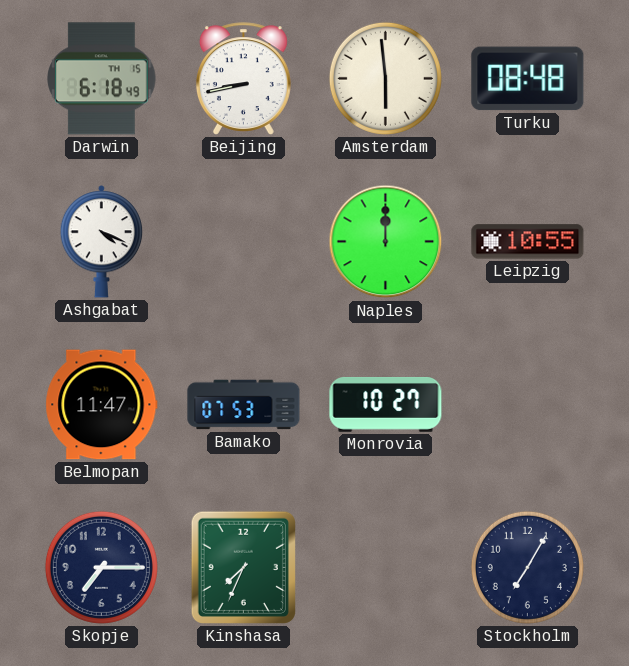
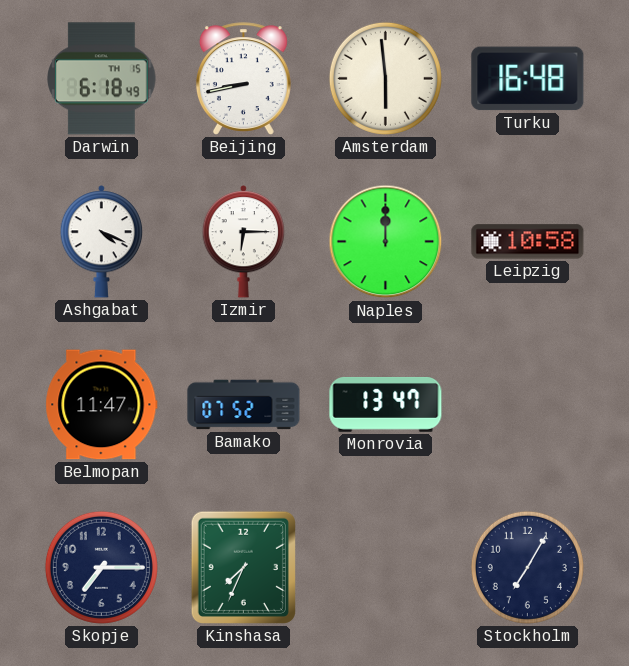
Turku: 08:48 -> 16:48 (528, 79)
Izmir: none -> 6:15 (244, 242)
Leipzig: 10:55 -> 10:58 (528, 242)
Bamako: 07:53 -> 07:52 (244, 405)
Monrovia: 10:27 -> 13:47 (386, 405)
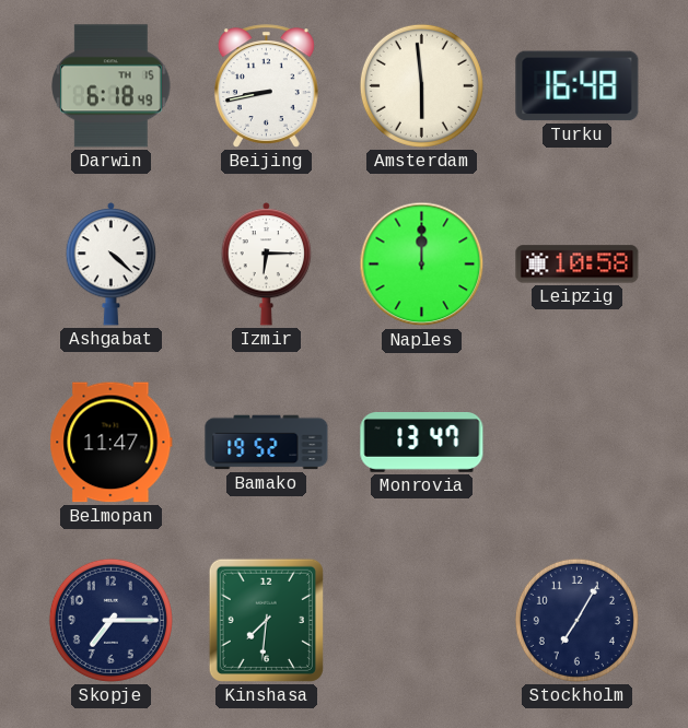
Ashgabat: 4:19 -> 4:22 (112, 265)
Bamako: 07:52 -> 19:52 (267, 443)
Kinshasa: 7:34 -> 7:31 (266, 620)
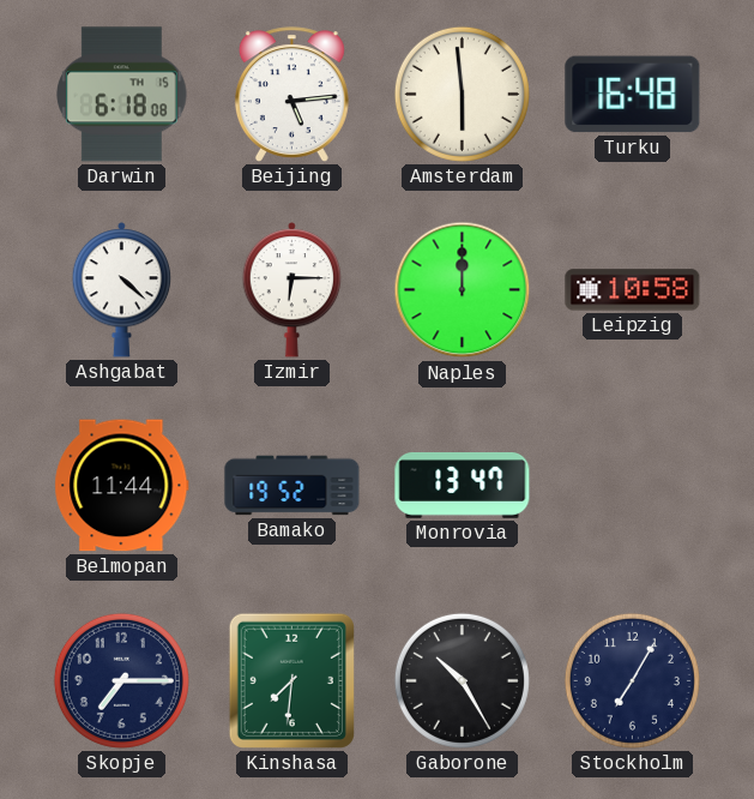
Darwin: 6:18:49 -> 6:18:08 (122, 95)
Beijing: 8:43 -> 5:14 (291, 95)
Belmopan: 11:47 -> 11:44 (122, 486)
Gaborone: none -> 10:25 (462, 680)
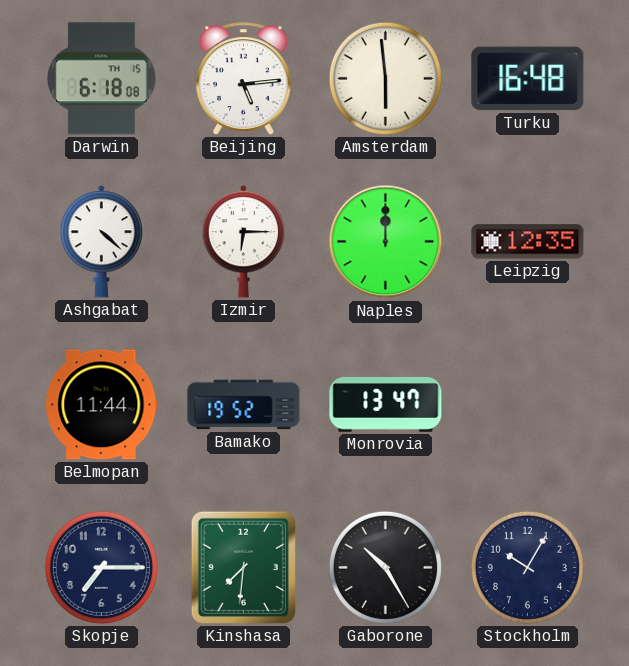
Leipzig: 10:58 -> 12:35 (528, 242)
Stockholm: 7:05 -> 10:05 (527, 567)
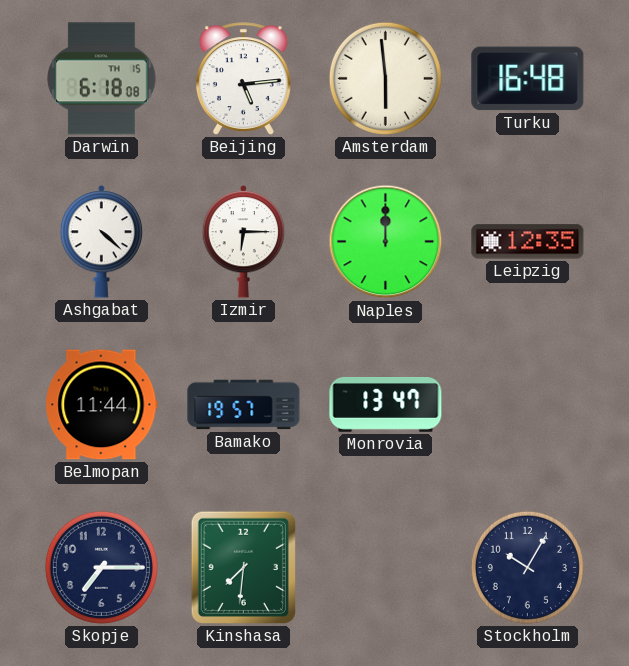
Bamako: 19:52 -> 19:57 (244, 405)
Gaborone: 10:25 -> none (385, 567)
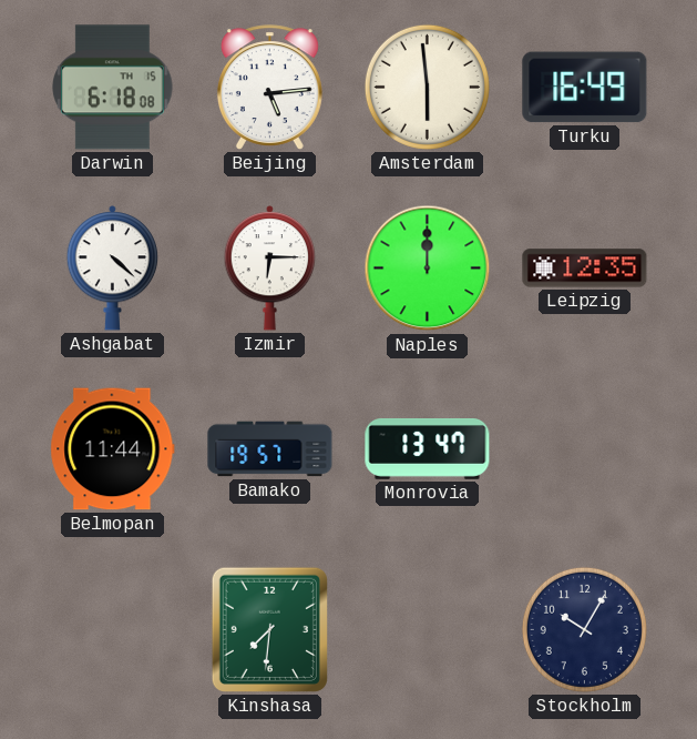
Turku: 16:48 -> 16:49 (585, 88)
Skopje: 7:15 -> none (101, 567)
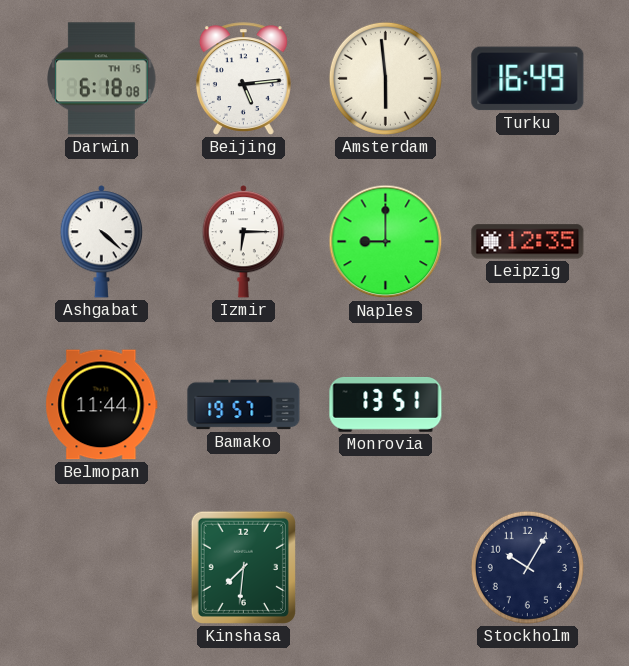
Naples: 12:00 -> 9:00 (386, 242)
Monrovia: 13:47 -> 13:51 (386, 405)
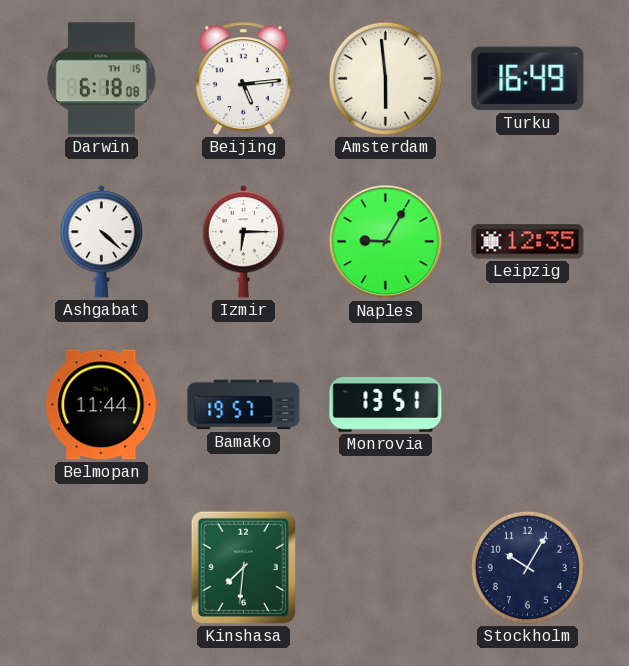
Naples: 9:00 -> 9:05 (386, 242)
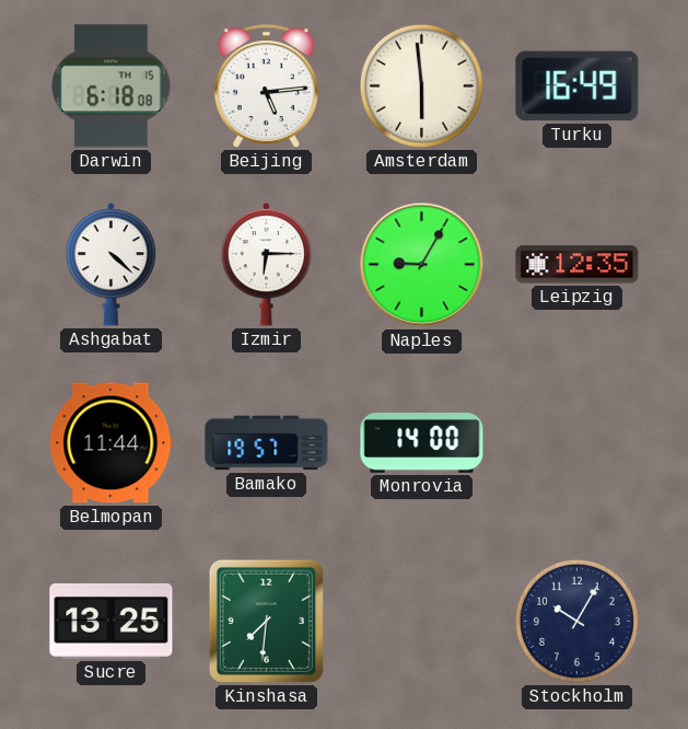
Monrovia: 13:51 -> 14:00 (422, 443)
Sucre: none -> 13:25 (112, 621)
